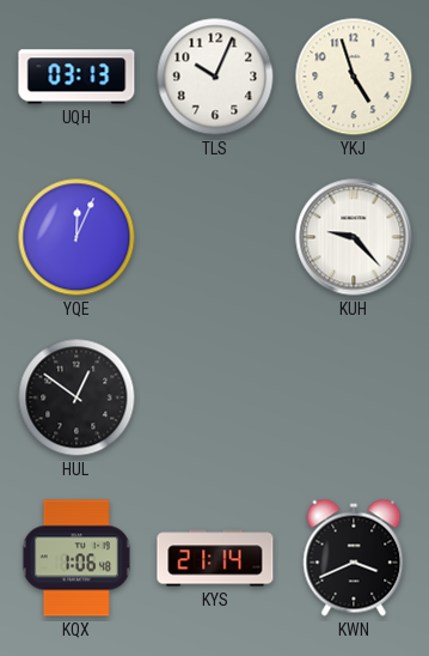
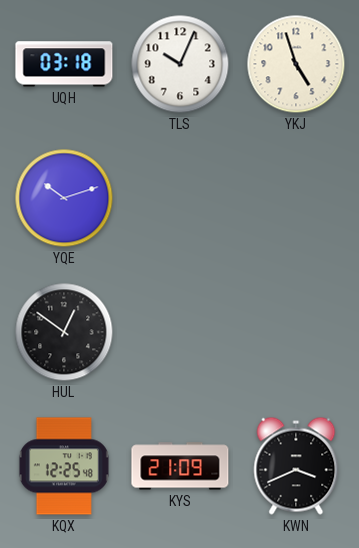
UQH: 03:13 -> 03:18 (64, 64)
YQE: 12:04 -> 10:12 (64, 198)
KUH: 9:23 -> none (354, 237)
KQX: 1:06 -> 12:25 (64, 466)
KYS: 21:14 -> 21:09 (180, 466)
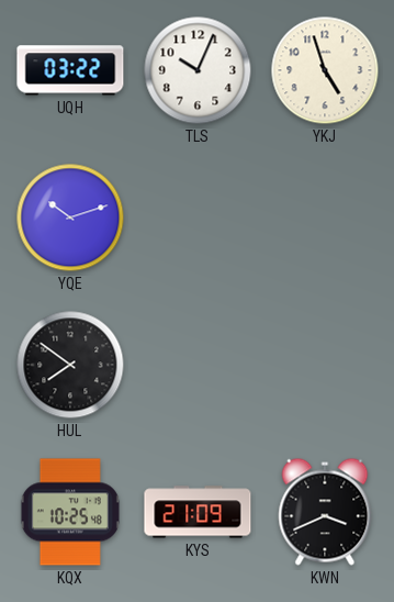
UQH: 03:18 -> 03:22 (70, 70)
HUL: 12:51 -> 7:51 (70, 365)
KQX: 12:25 -> 10:25 (70, 512)
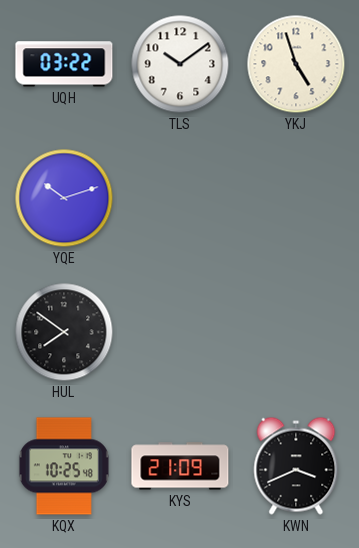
TLS: 10:04 -> 10:09 (180, 64)
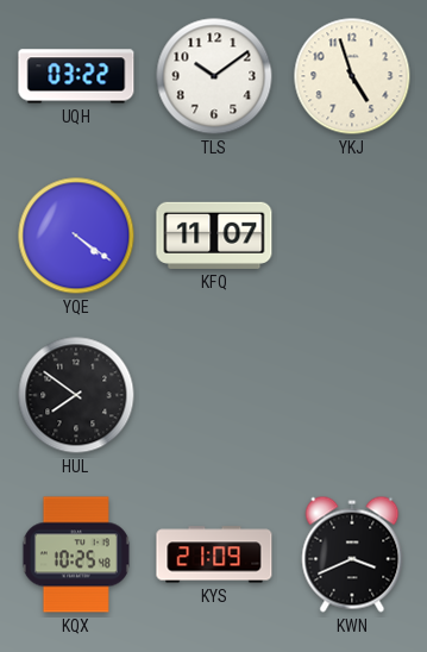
YQE: 10:12 -> 4:21 (76, 236)
KFQ: none -> 11:07 (214, 236)
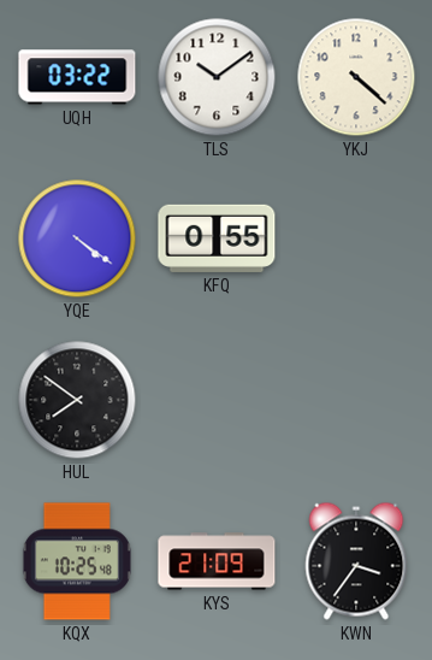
YKJ: 4:57 -> 4:22 (356, 77)
KFQ: 11:07 -> 0:55 (217, 238)
KWN: 3:41 -> 3:36 (356, 561)
